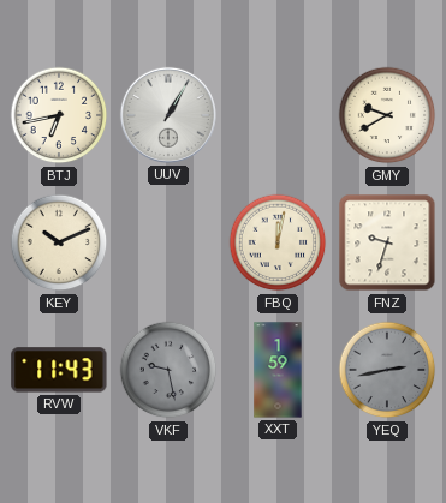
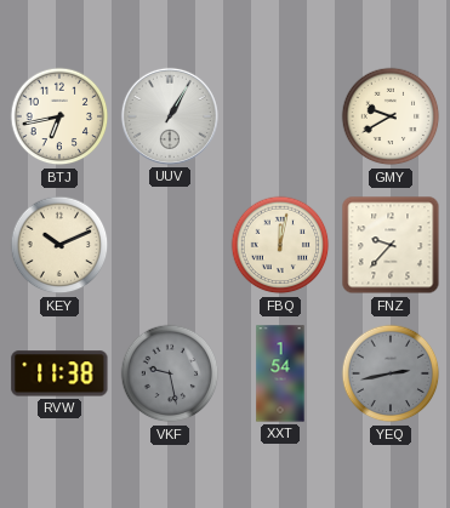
FNZ: 9:33 -> 9:37 (391, 245)
RVW: 11:43 -> 11:38 (59, 373)
XXT: 1:59 -> 1:54 (280, 373)
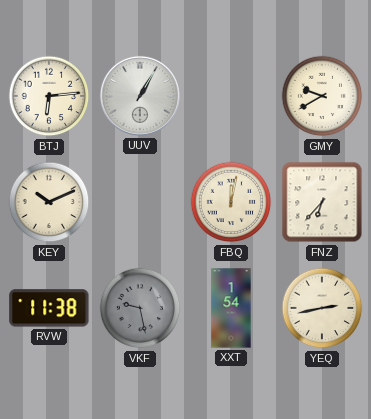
BTJ: 6:43 -> 6:14 (49, 96)
FNZ: 9:37 -> 6:37 (322, 202)
YEQ dial: grey -> cream (322, 308)
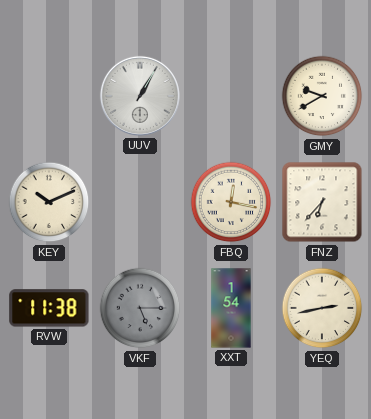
BTJ: 6:14 -> none (49, 96)
FBQ: 12:02 -> 12:17 (231, 202)
VKF: 9:28 -> 5:15 (140, 308)
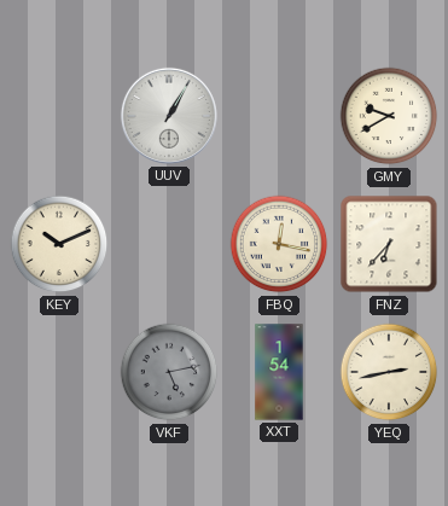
RVW: 11:38 -> none (49, 308)
VKF: 5:15 -> 5:13 (169, 372)
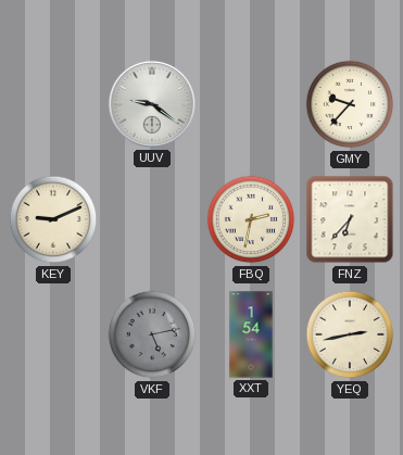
UUV: 1:05 -> 9:21 (152, 104)
GMY: 9:40 -> 9:37 (350, 104)
KEY: 10:11 -> 9:11 (53, 219)
FBQ: 12:17 -> 2:32 (251, 219)
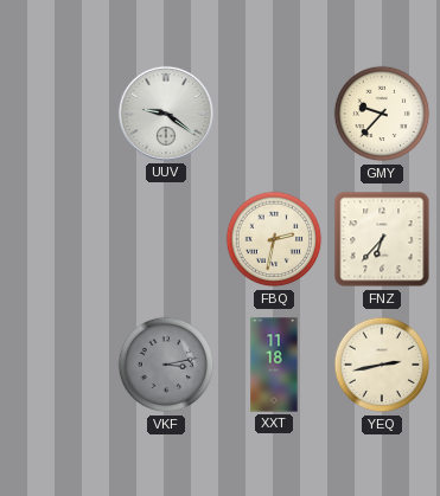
KEY: 9:11 -> none (53, 219)
VKF: 5:13 -> 3:13 (166, 365)
XXT: 1:54 -> 11:18 (274, 365)
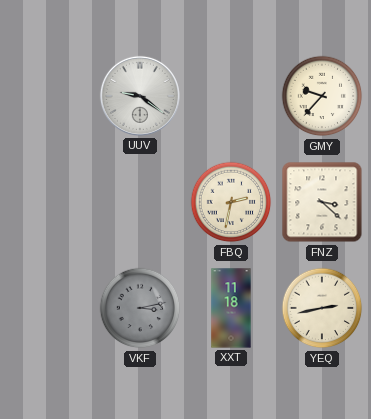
FNZ: 6:37 -> 3:22 (322, 202)
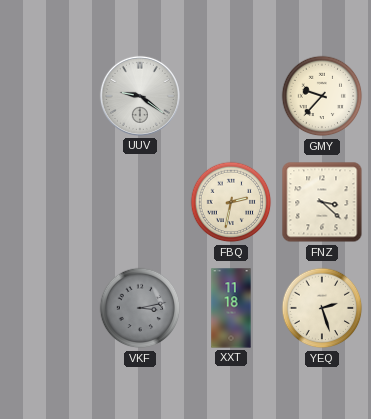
YEQ: 2:43 -> 2:27 (322, 308)
